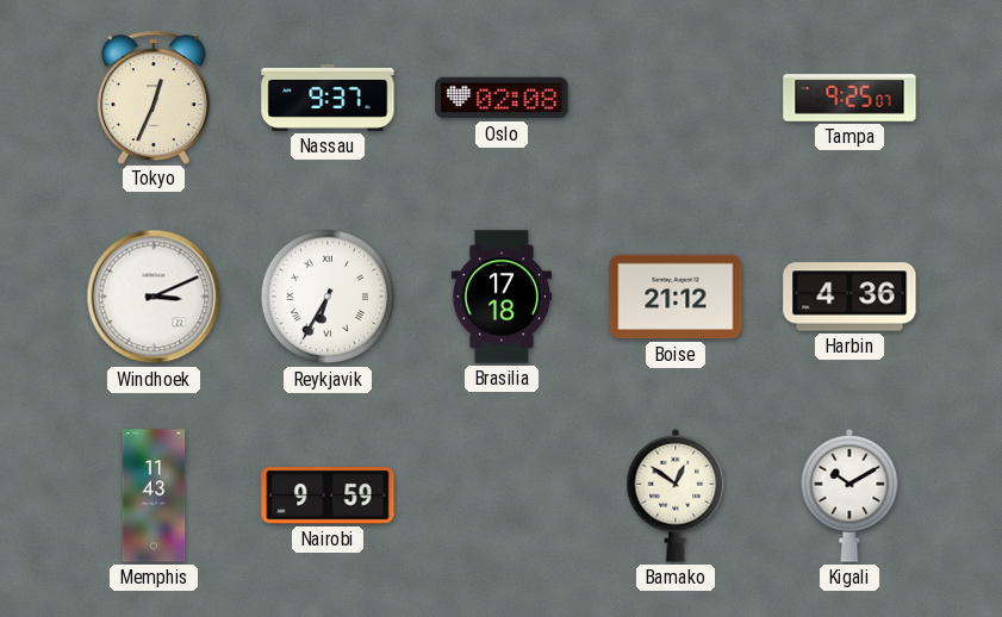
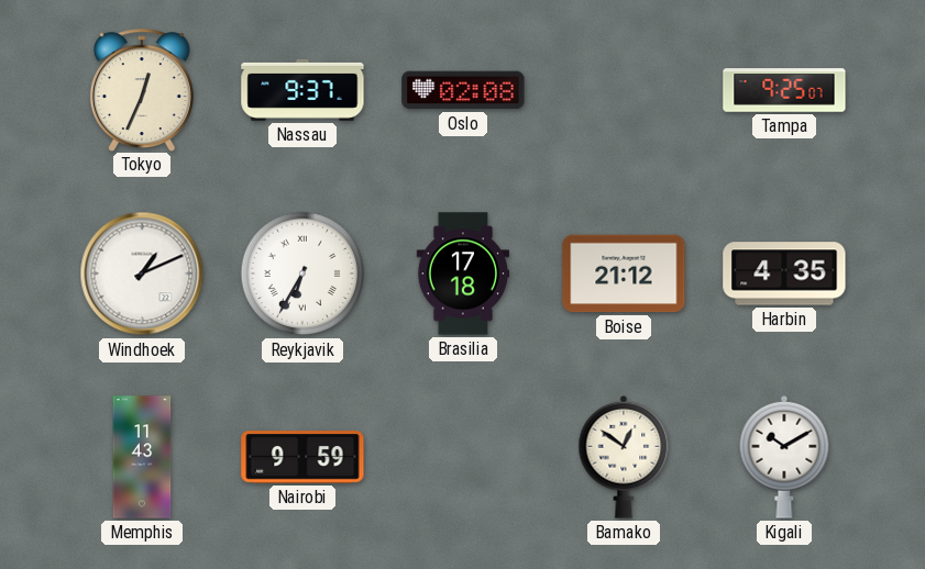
Windhoek: 3:11 -> 1:11 (142, 274)
Harbin: 4:36 -> 4:35 (784, 274)
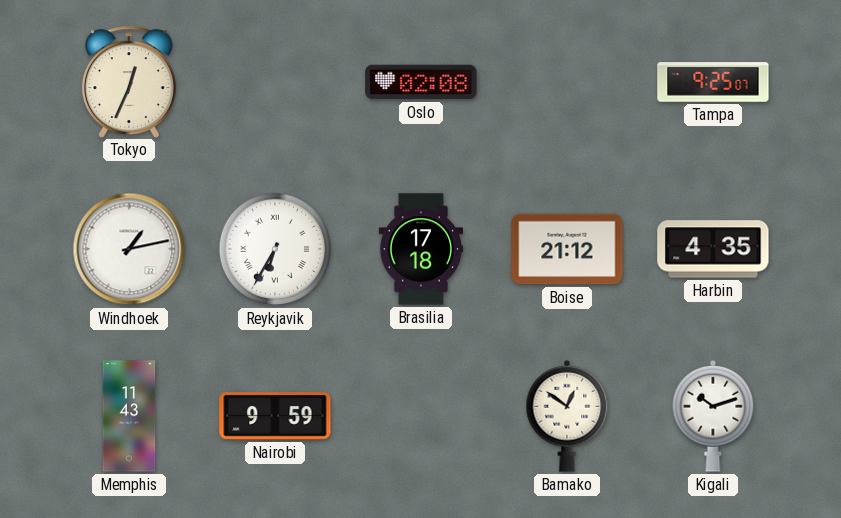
Nassau: 9:37 -> none (302, 90)
Windhoek: 1:11 -> 1:13 (129, 249)
Kigali: 10:10 -> 10:12 (713, 416)
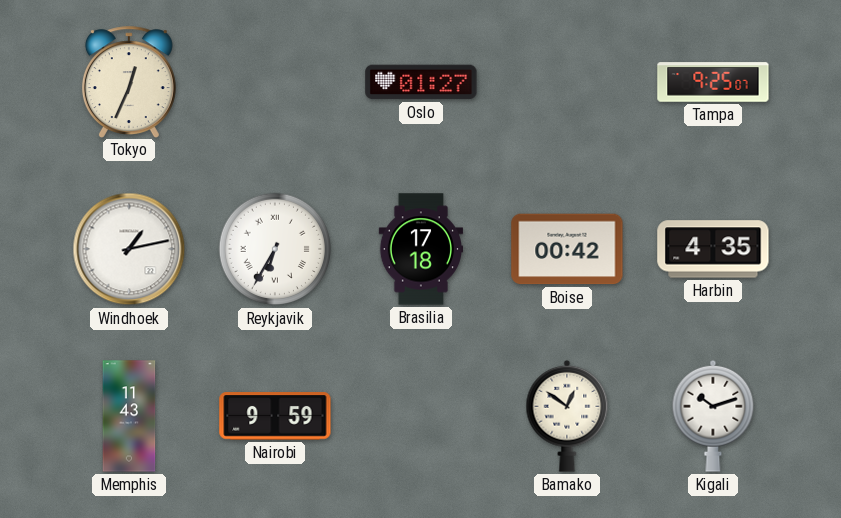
Oslo: 02:08 -> 01:27 (421, 82)
Boise: 21:12 -> 00:42 (567, 249)
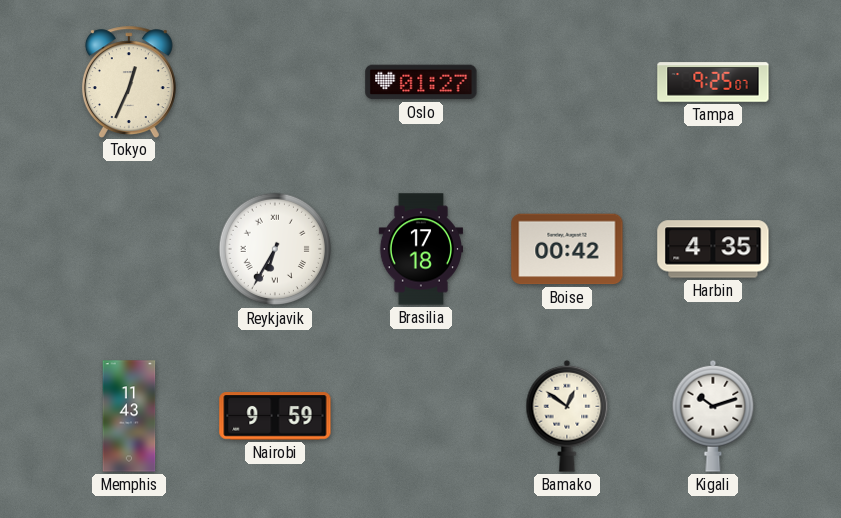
Windhoek: 1:13 -> none (129, 249)
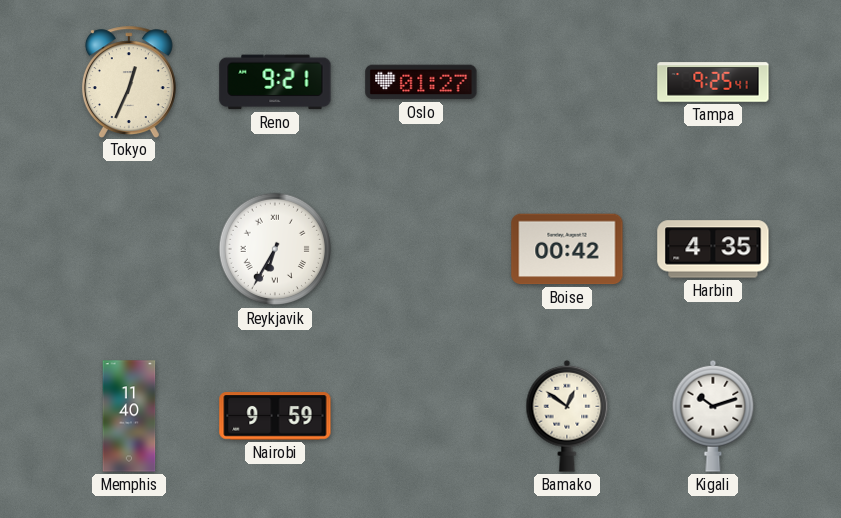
Reno: none -> 9:21 (275, 82)
Tampa: 9:25:07 -> 9:25:41 (713, 82)
Brasilia: 17:18 -> none (420, 249)
Memphis: 11:43 -> 11:40 (129, 416)
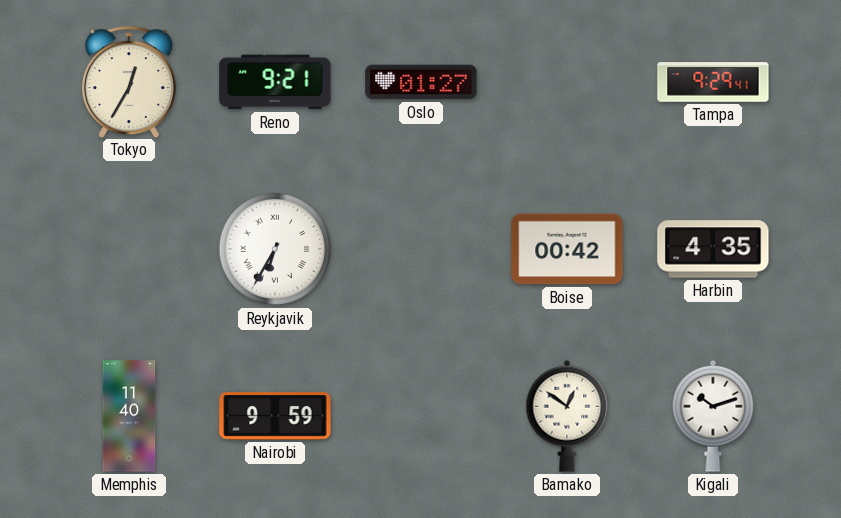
Tokyo: 12:34 -> 12:35 (129, 82)
Tampa: 9:25 -> 9:29 (713, 82)
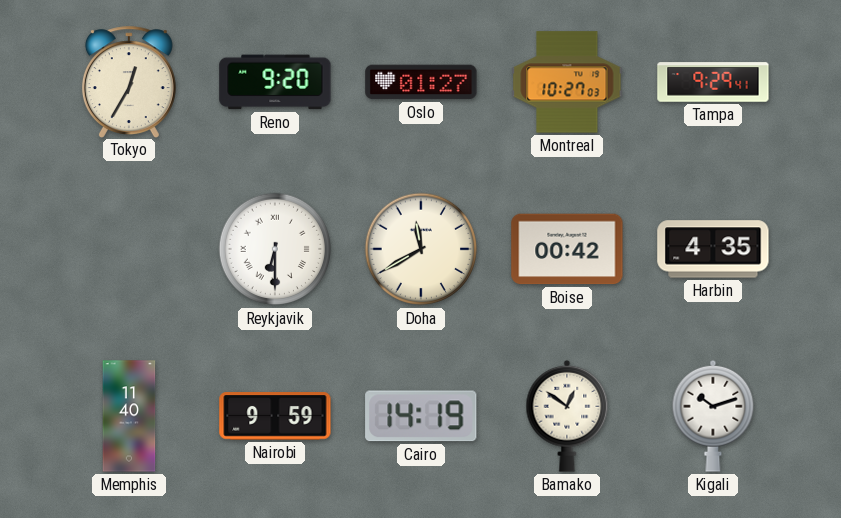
Reno: 9:21 -> 9:20 (275, 82)
Montreal: none -> 10:27 (567, 82)
Reykjavik: 6:35 -> 6:30 (275, 249)
Doha: none -> 11:40 (421, 249)
Cairo: none -> 14:19 (421, 416)
